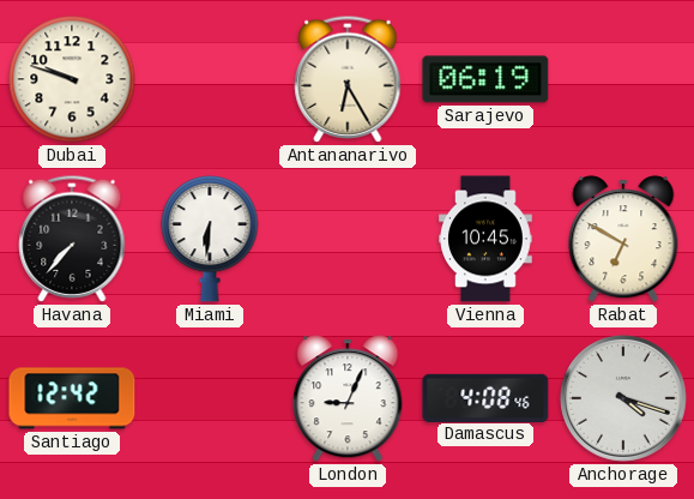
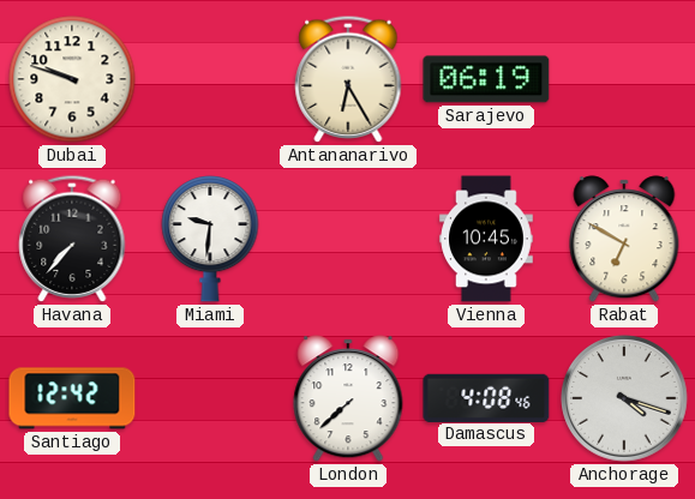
Miami: 6:31 -> 9:31 (210, 239)
London: 9:04 -> 7:38 (348, 398)
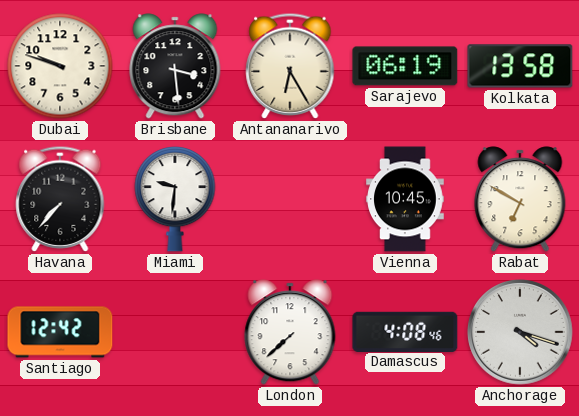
Brisbane: none -> 3:29 (175, 66)
Kolkata: none -> 13:58 (520, 66)
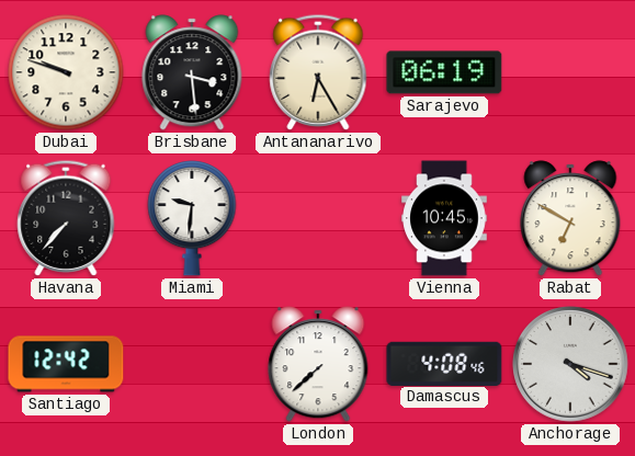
Kolkata: 13:58 -> none (520, 66)
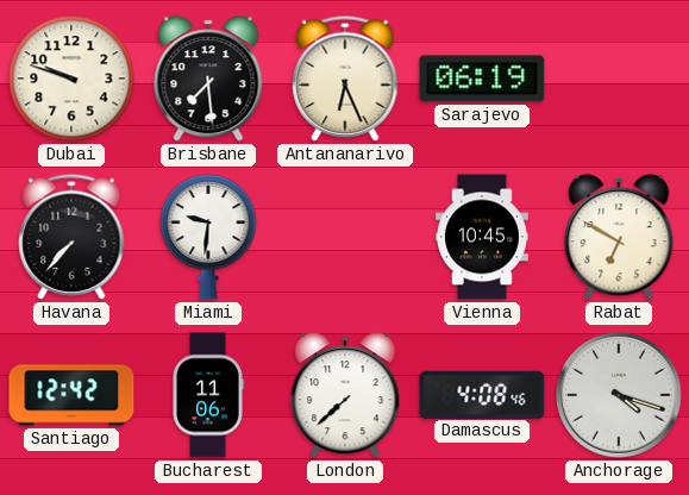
Brisbane: 3:29 -> 7:29 (208, 79)
Antananarivo: 6:25 -> 6:26 (345, 79)
Bucharest: none -> 11:06 (208, 395)
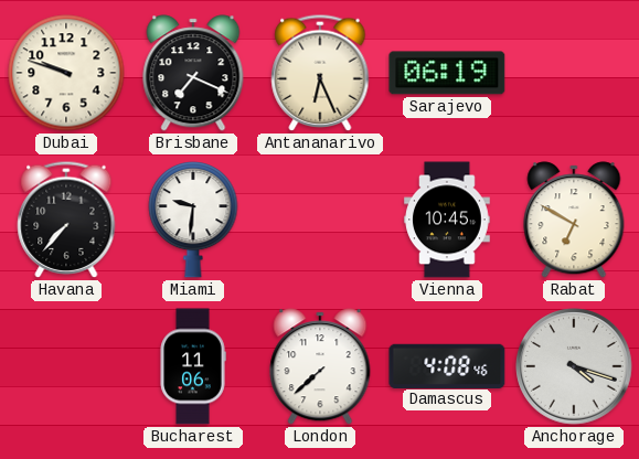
Brisbane: 7:29 -> 7:19 (193, 73)
Santiago: 12:42 -> none (71, 395)
